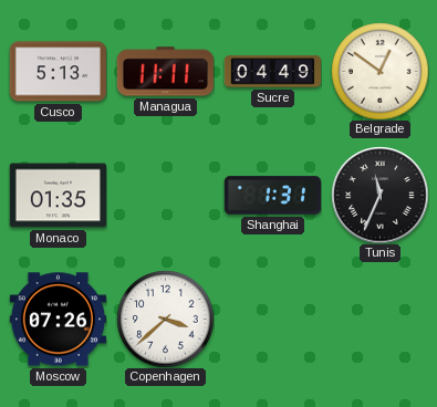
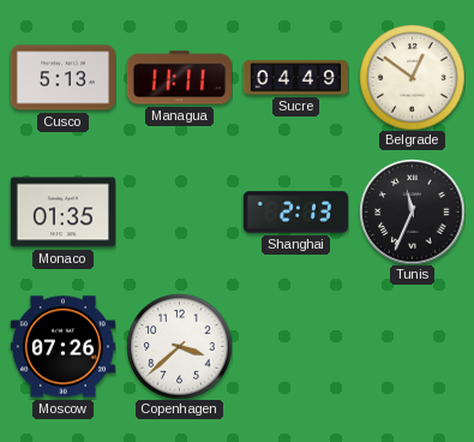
Shanghai: 1:31 -> 2:13 (295, 213)
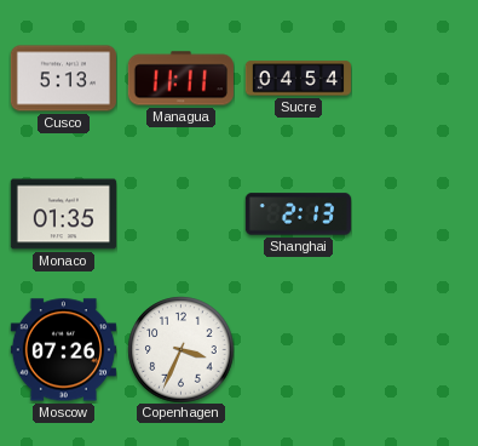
Sucre: 04:49 -> 04:54 (298, 79)
Belgrade: 12:51 -> none (412, 77)
Tunis: 11:34 -> none (412, 211)
Copenhagen: 3:38 -> 3:34 (180, 349)
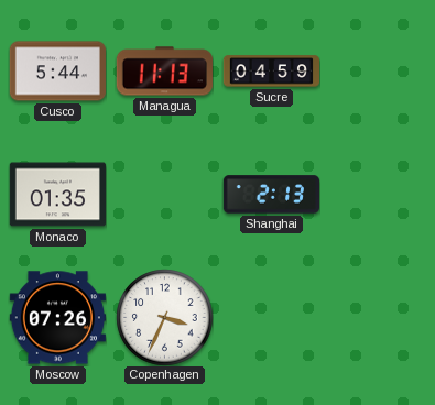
Cusco: 5:13 -> 5:44 (57, 72)
Managua: 11:11 -> 11:13 (164, 72)
Sucre: 04:54 -> 04:59 (271, 72)
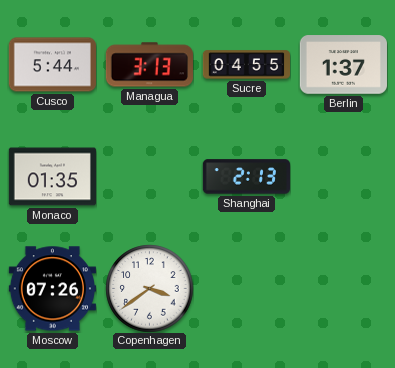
Managua: 11:13 -> 3:13 (149, 65)
Sucre: 04:59 -> 04:55 (246, 65)
Berlin: none -> 1:37 (343, 65)
Copenhagen: 3:34 -> 3:39 (149, 288)
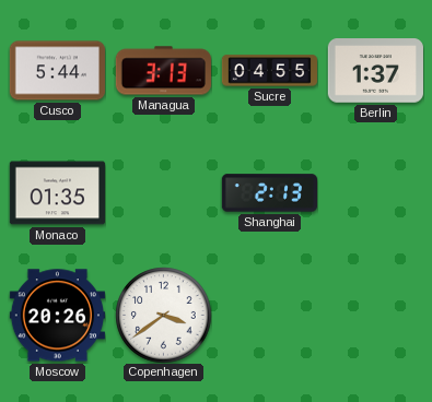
Moscow: 07:26 -> 20:26 (57, 316)
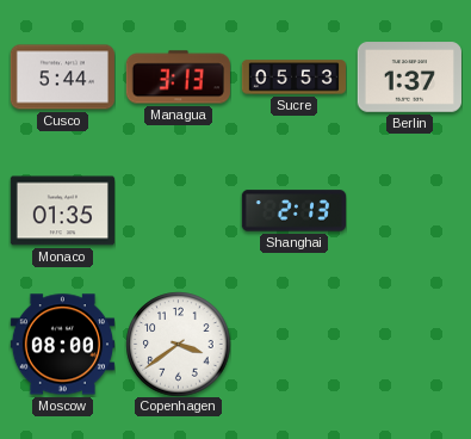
Sucre: 04:55 -> 05:53 (293, 78)
Moscow: 20:26 -> 08:00 (62, 345)
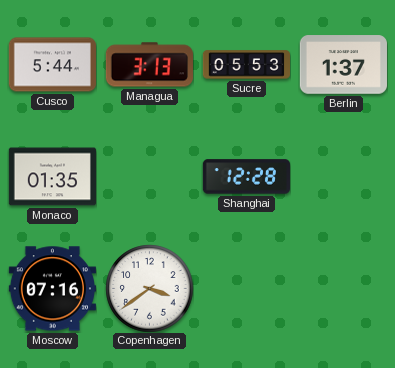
Shanghai: 2:13 -> 12:28 (246, 177)
Moscow: 08:00 -> 07:16 (52, 289)
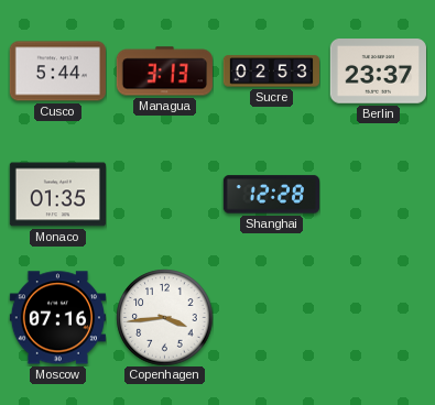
Sucre: 05:53 -> 02:53 (271, 72)
Berlin: 1:37 -> 23:37 (378, 72)
Copenhagen: 3:39 -> 3:44 (164, 317)
